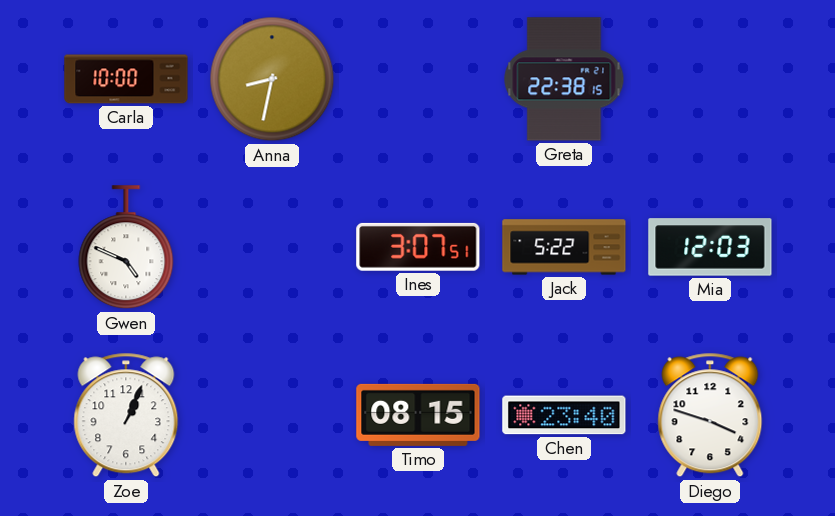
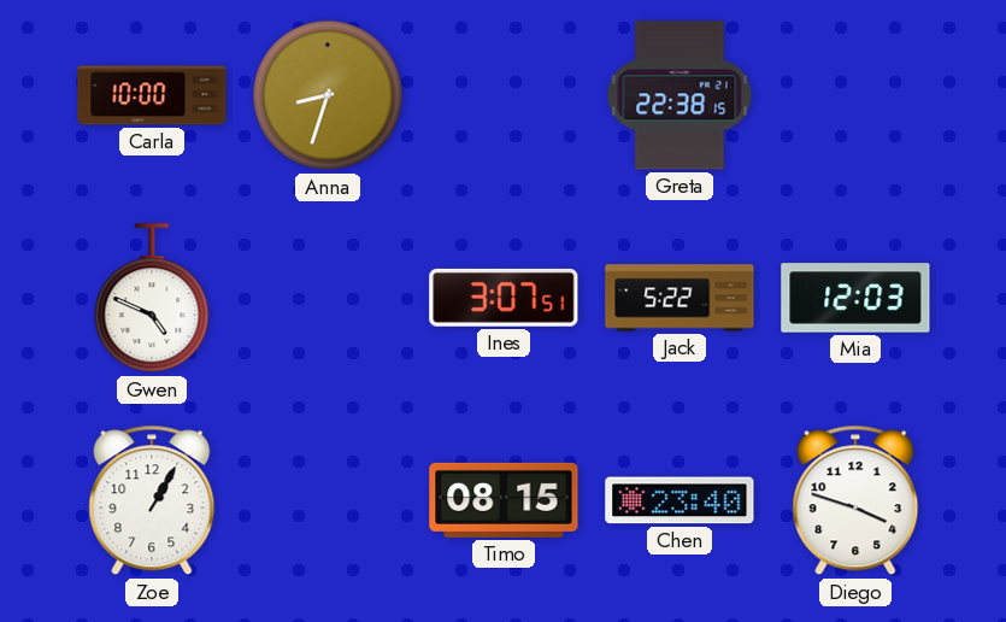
Anna: 8:32 -> 8:33 (328, 95)
Zoe: 1:04 -> 1:05 (152, 500)
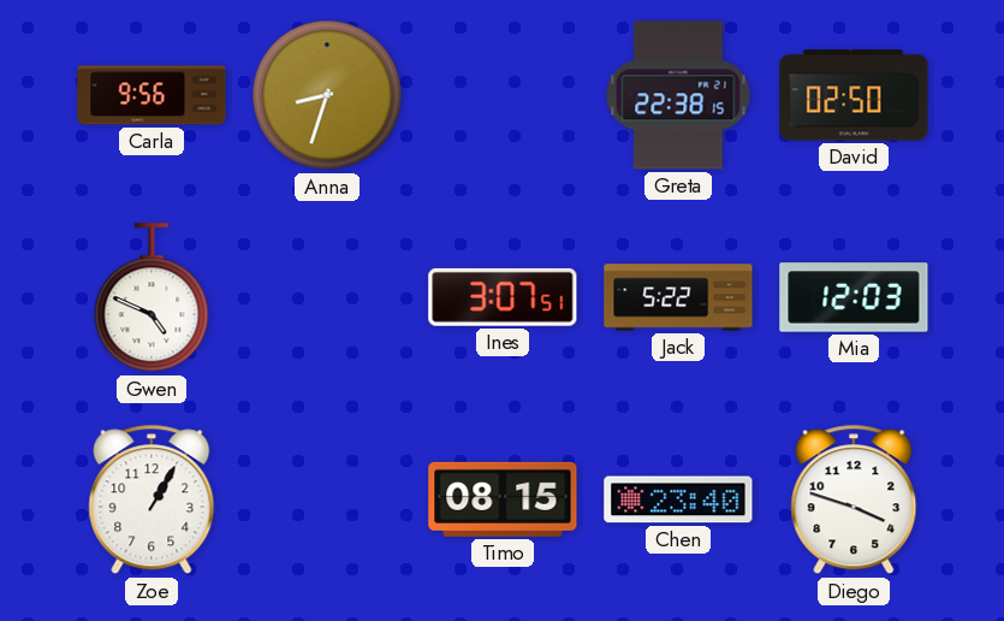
Carla: 10:00 -> 9:56 (152, 95)
David: none -> 02:50 (854, 95)
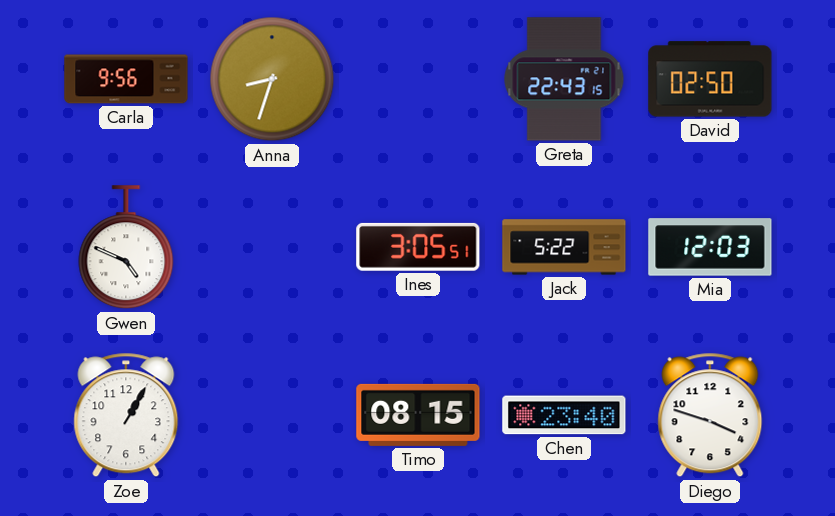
Greta: 22:38 -> 22:43 (564, 79)
Ines: 3:07 -> 3:05 (418, 247)
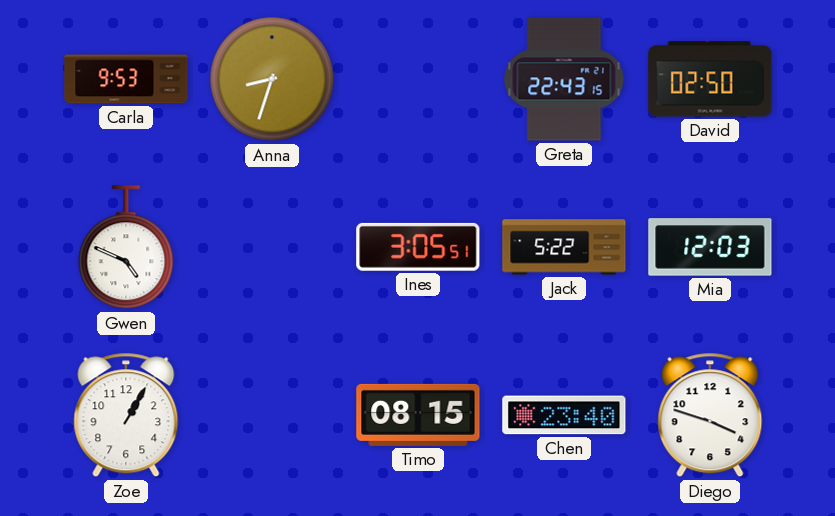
Carla: 9:56 -> 9:53 (126, 79)
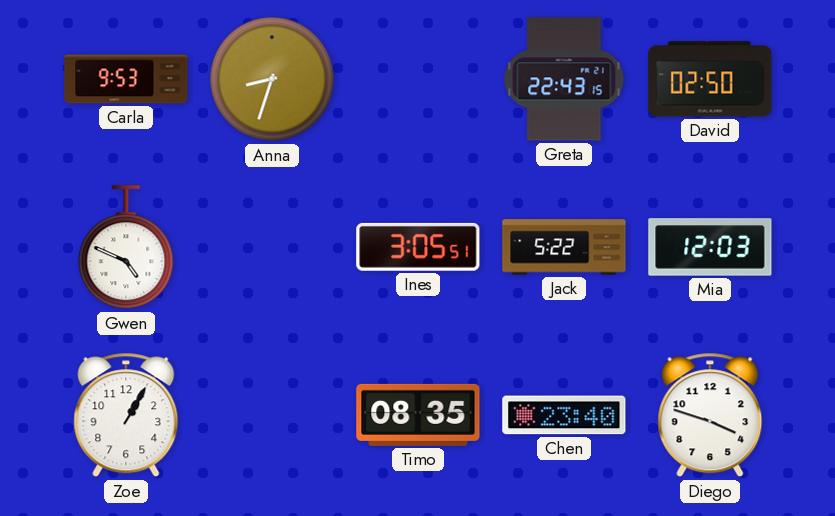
Timo: 08:15 -> 08:35 (418, 415)
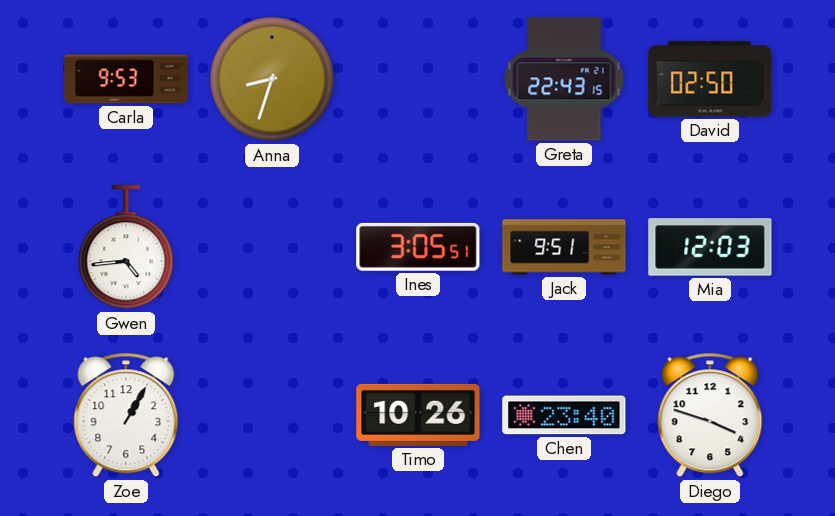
Gwen: 4:49 -> 4:44 (126, 248)
Jack: 5:22 -> 9:51 (564, 247)
Timo: 08:35 -> 10:26 (418, 415)
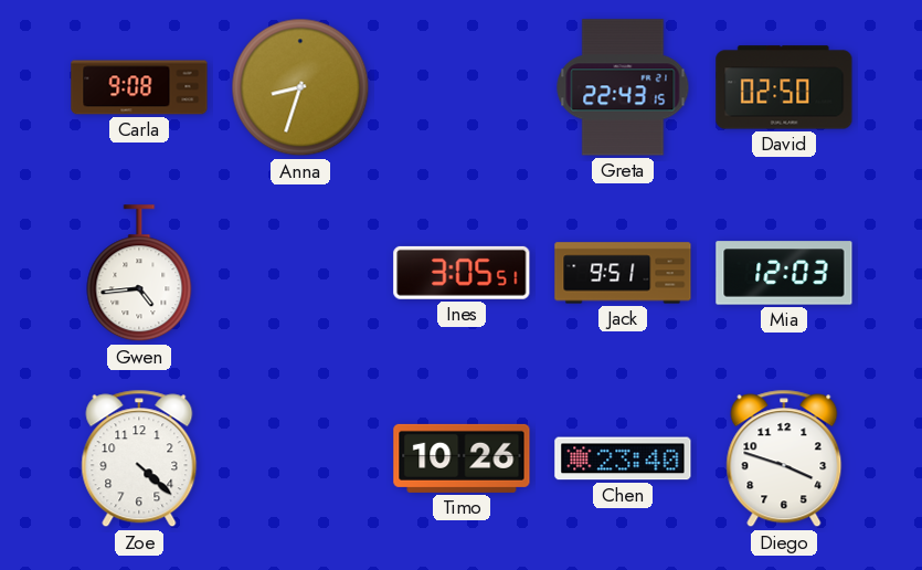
Carla: 9:53 -> 9:08 (139, 87)
Zoe: 1:05 -> 4:22 (139, 458)
